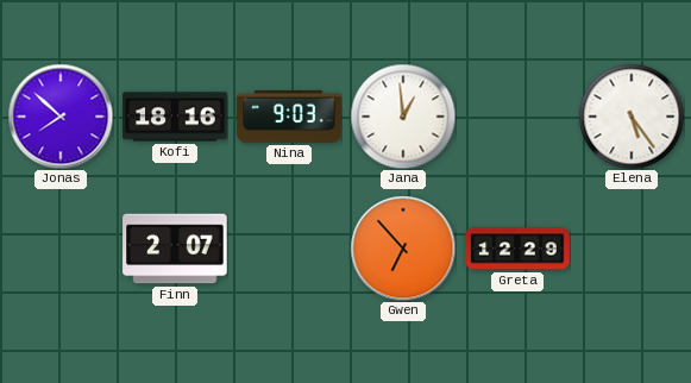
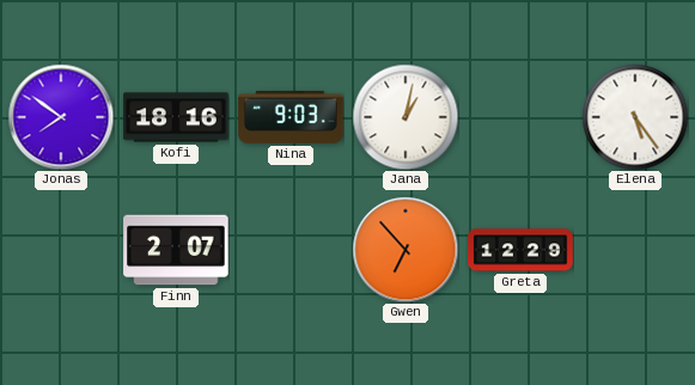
Jonas: 7:52 -> 7:51 (61, 117)
Jana: 12:59 -> 1:02 (406, 117)
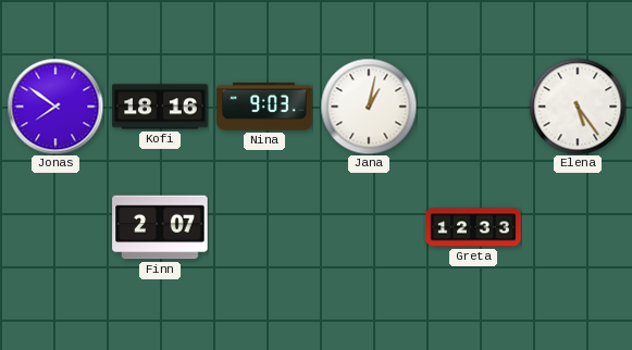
Gwen: 6:53 -> none (406, 250)
Greta: 12:29 -> 12:33 (473, 227)
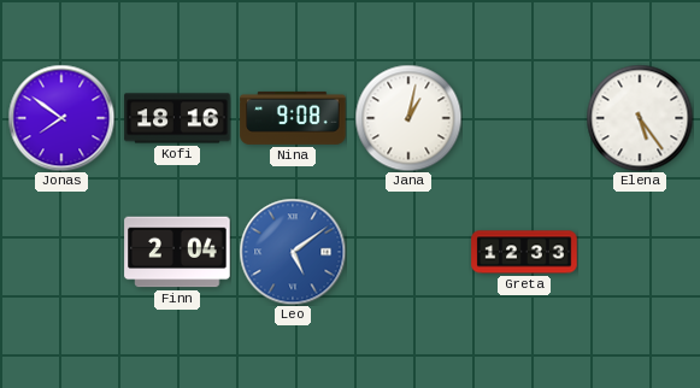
Nina: 9:03 -> 9:08 (293, 118)
Finn: 2:07 -> 2:04 (177, 252)
Leo: none -> 5:09 (293, 252)
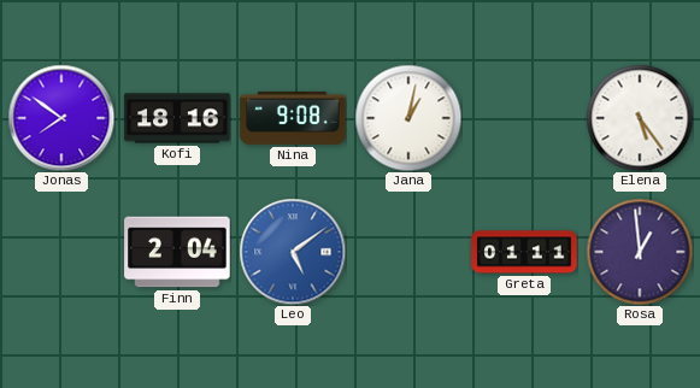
Greta: 12:33 -> 01:11 (524, 252)
Rosa: none -> 12:59 (640, 252)
